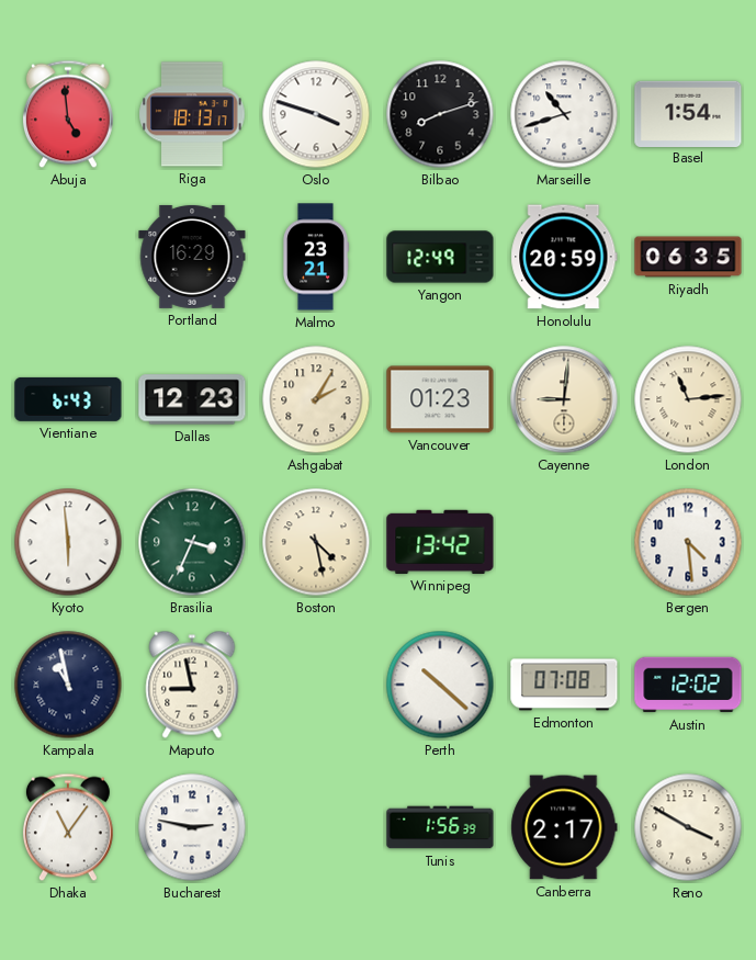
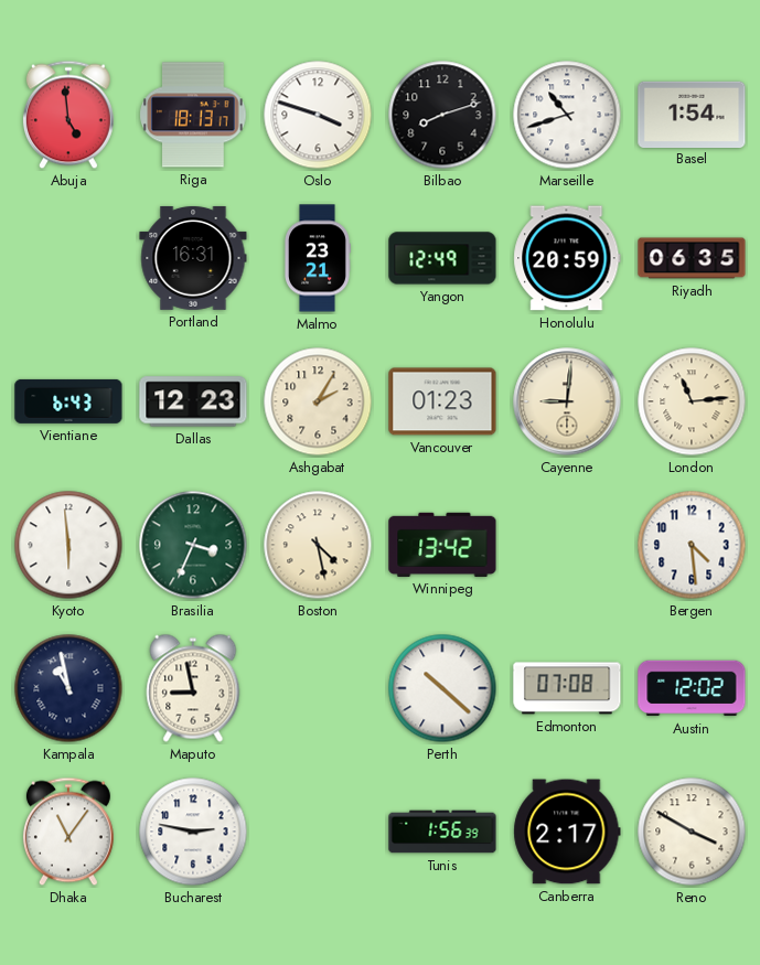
Portland: 16:29 -> 16:31 (193, 258)
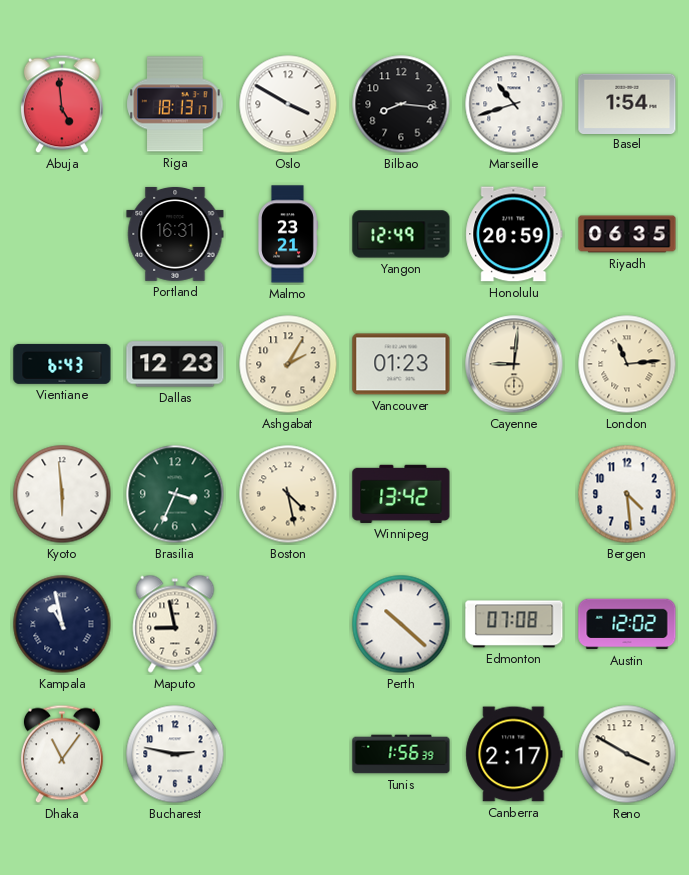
Oslo: 3:48 -> 3:50 (288, 104)
Bilbao: 8:12 -> 8:16 (401, 104)
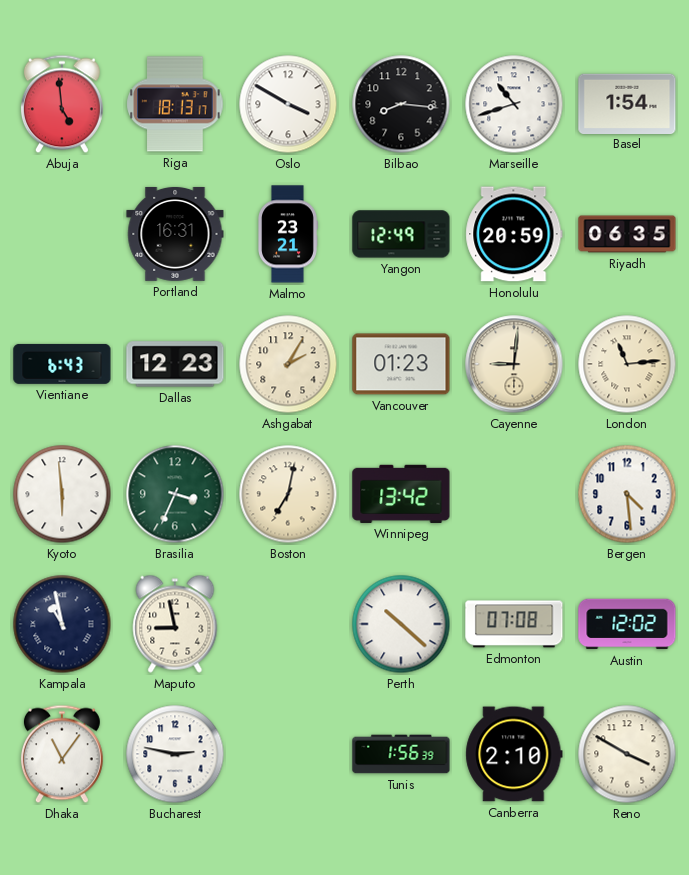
Boston: 4:28 -> 7:02 (288, 494)
Canberra: 2:17 -> 2:10 (514, 754)
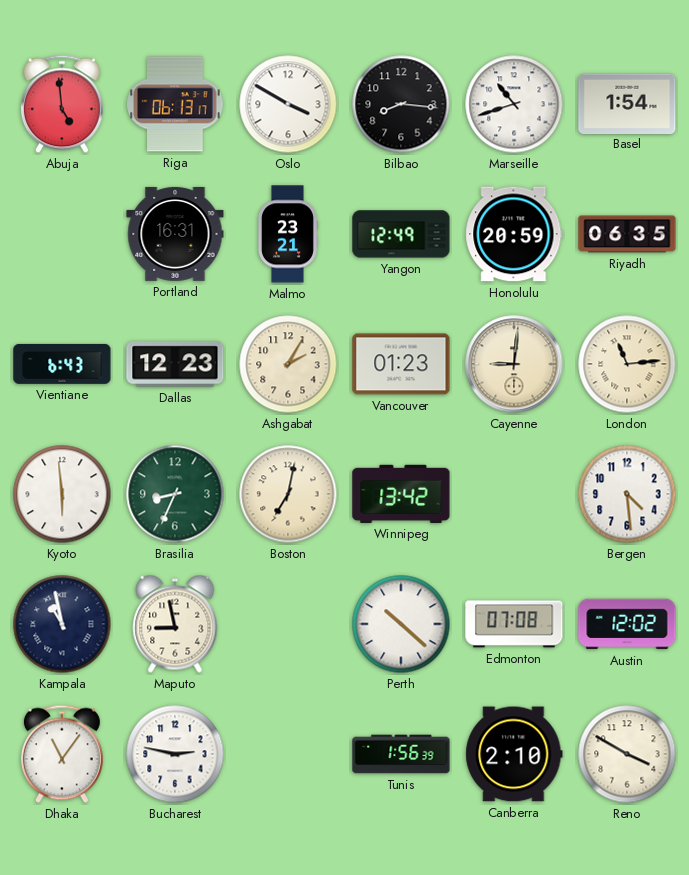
Riga: 18:13 -> 06:13 (175, 104)
Brasilia: 3:34 -> 8:34 (175, 494)
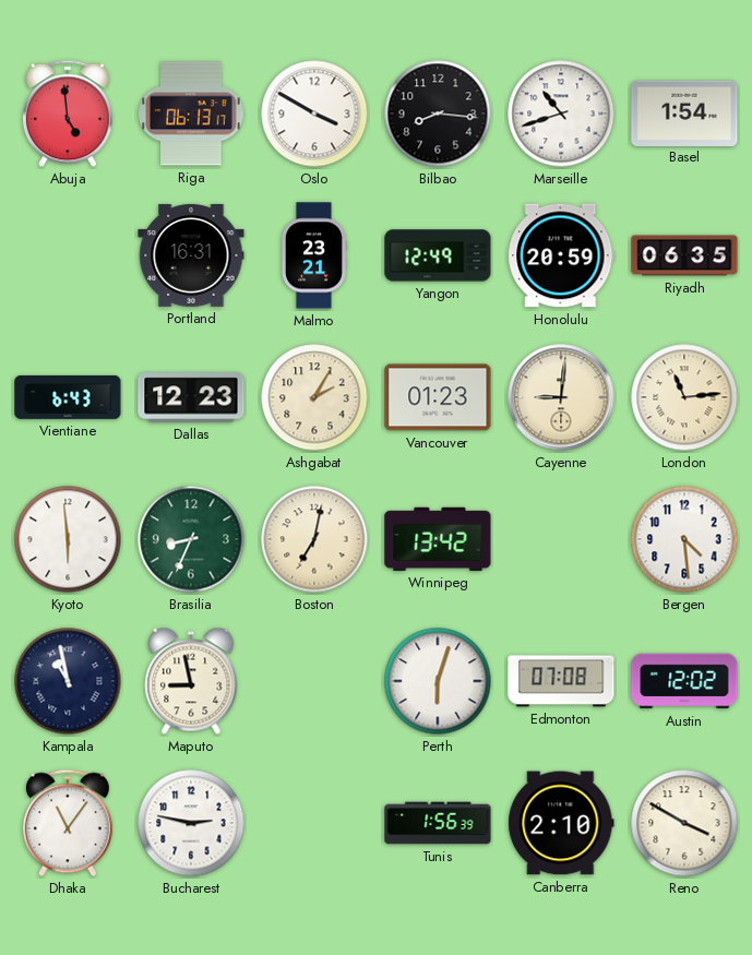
Perth: 10:22 -> 6:03 (438, 681)
